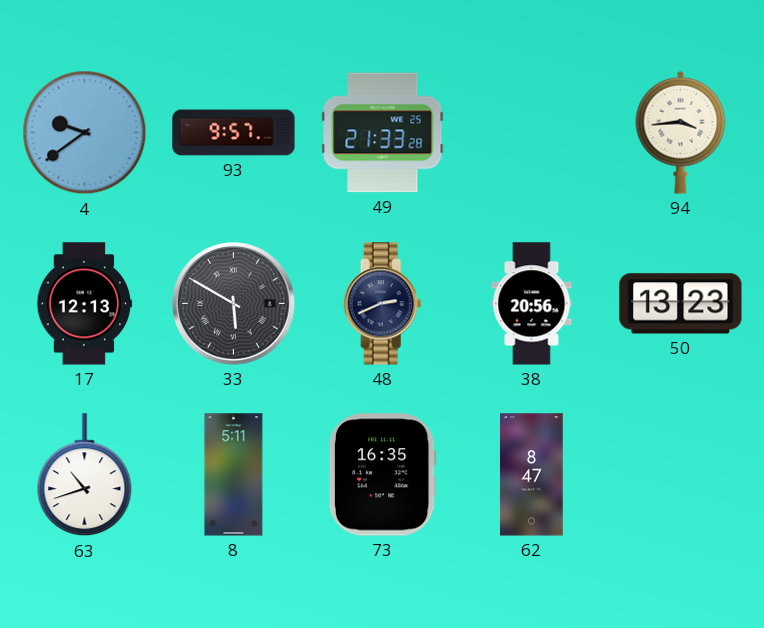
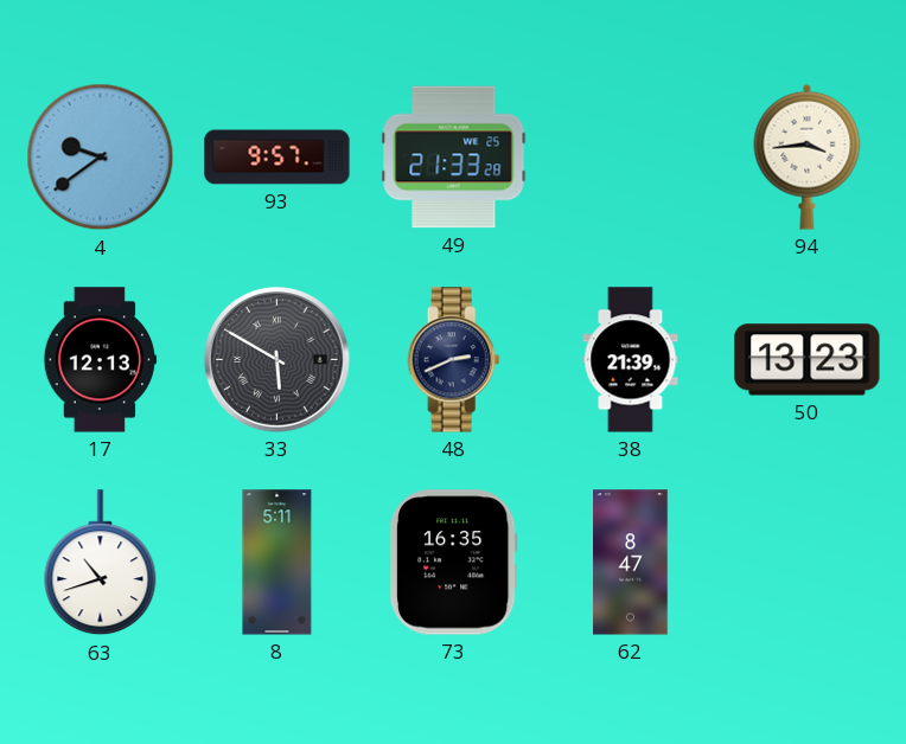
38: 20:56 -> 21:39 (631, 360)
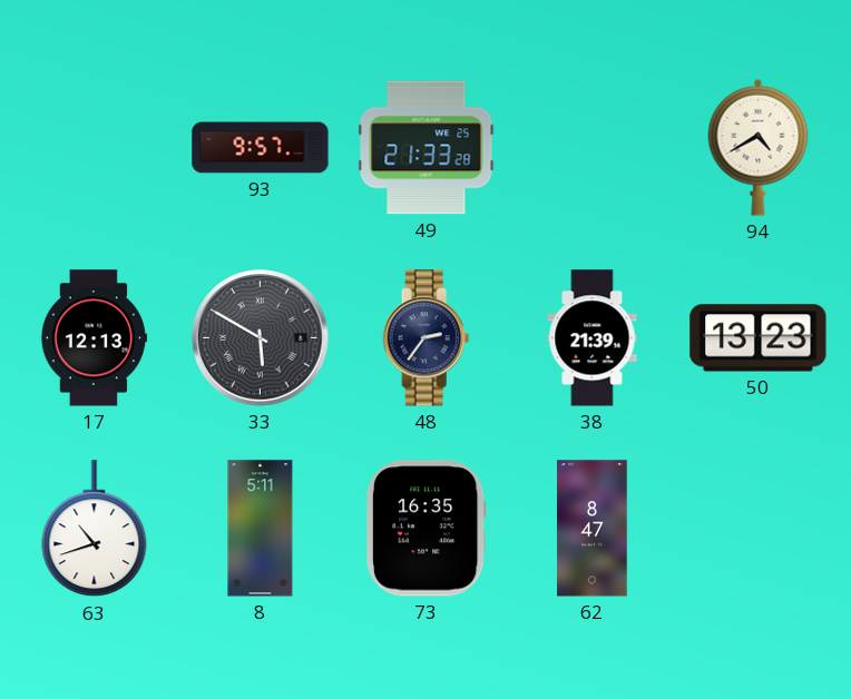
4: 9:39 -> none (101, 158)
94: 3:44 -> 4:40 (759, 147)
48: 2:41 -> 2:36 (427, 338)
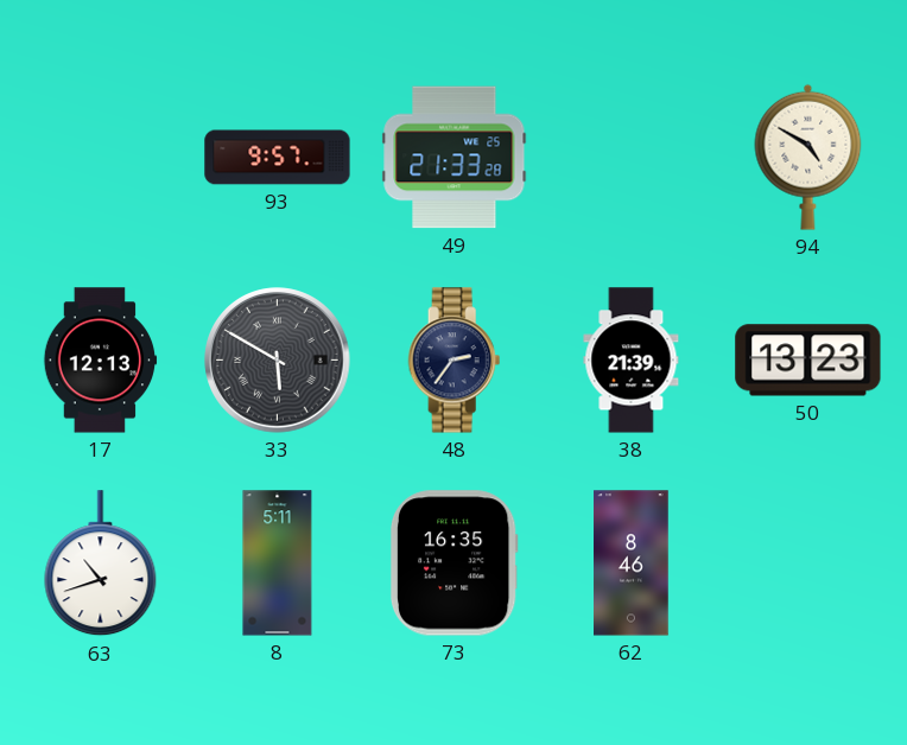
94: 4:40 -> 4:50 (808, 157)
62: 8:47 -> 8:46 (632, 563)
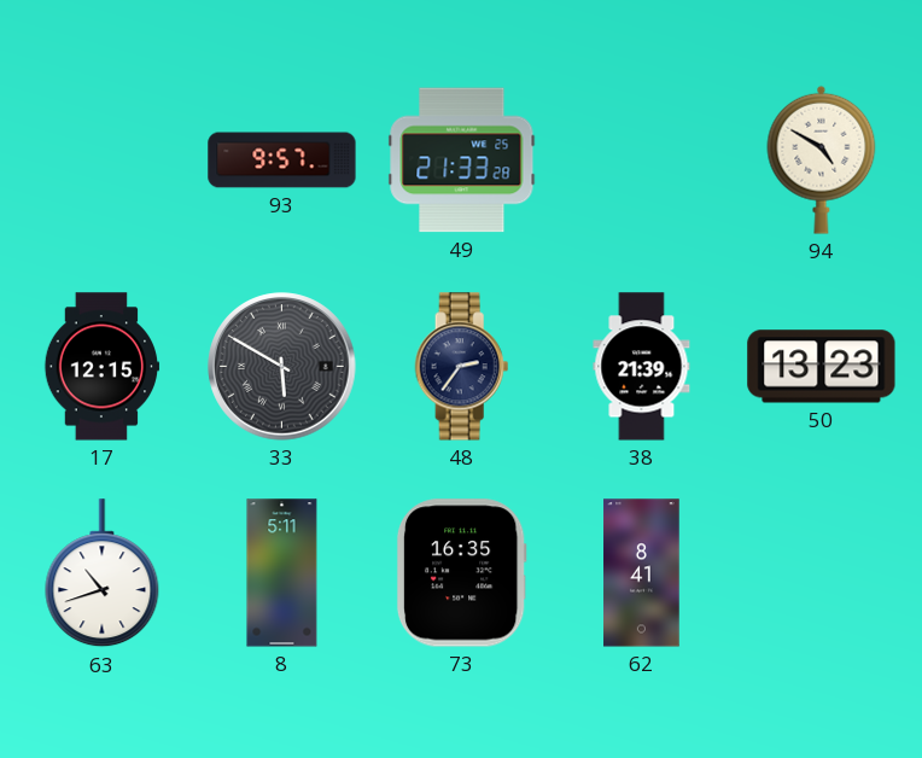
17: 12:13 -> 12:15 (103, 367)
62: 8:46 -> 8:41 (642, 573)
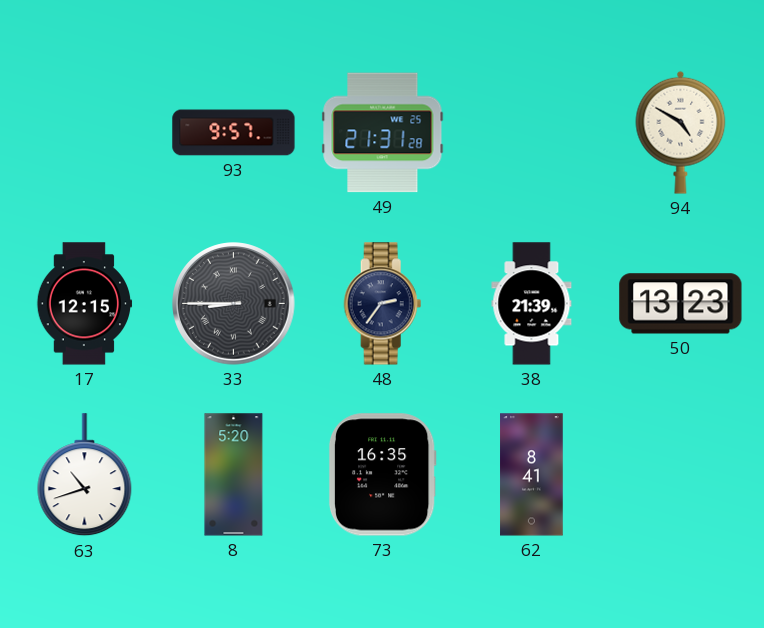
49: 21:33 -> 21:31 (383, 133)
33: 5:50 -> 8:45 (234, 304)
8: 5:11 -> 5:20 (234, 475)
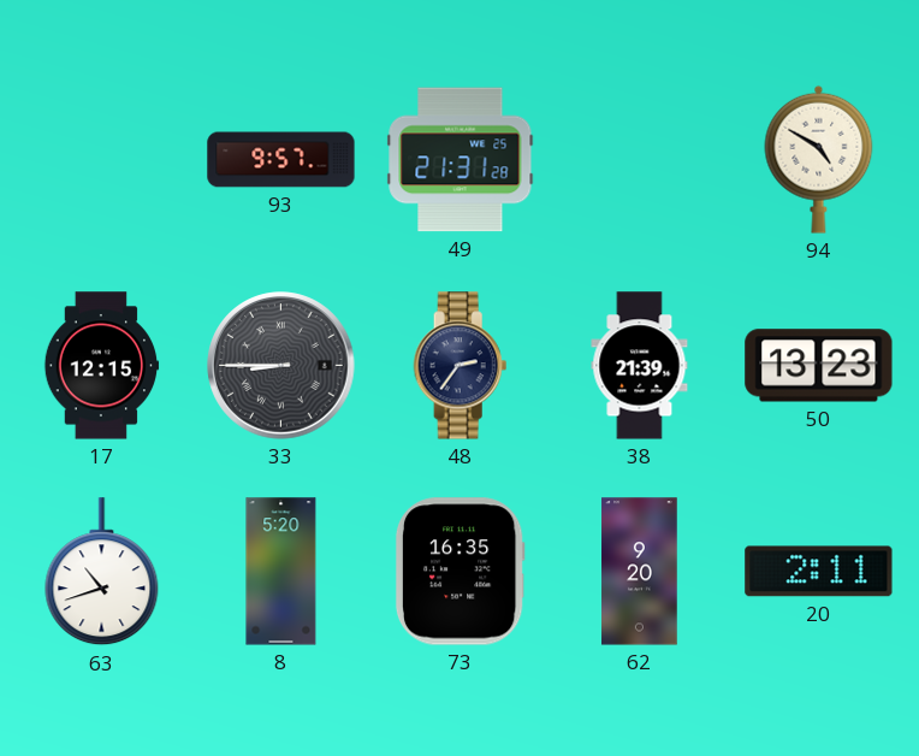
62: 8:41 -> 9:20 (640, 572)
20: none -> 2:11 (819, 572)
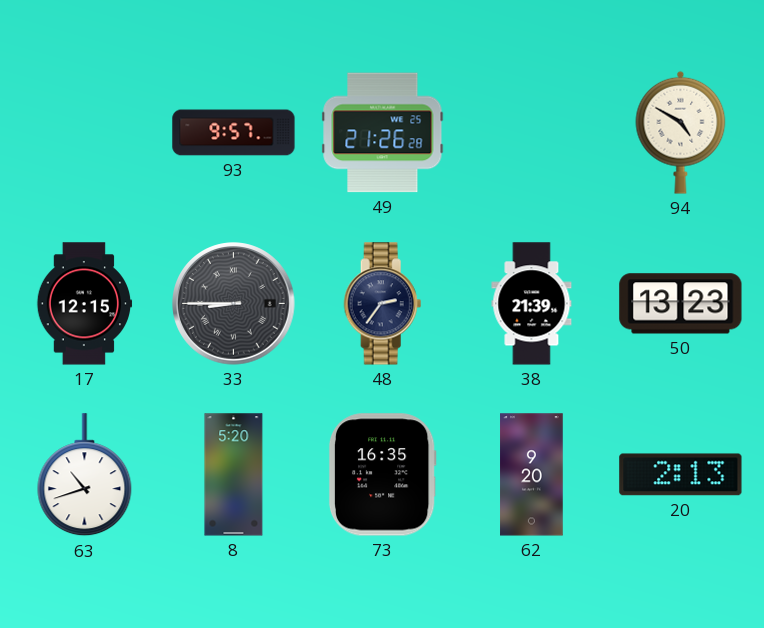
49: 21:31 -> 21:26 (383, 133)
20: 2:11 -> 2:13 (681, 475)
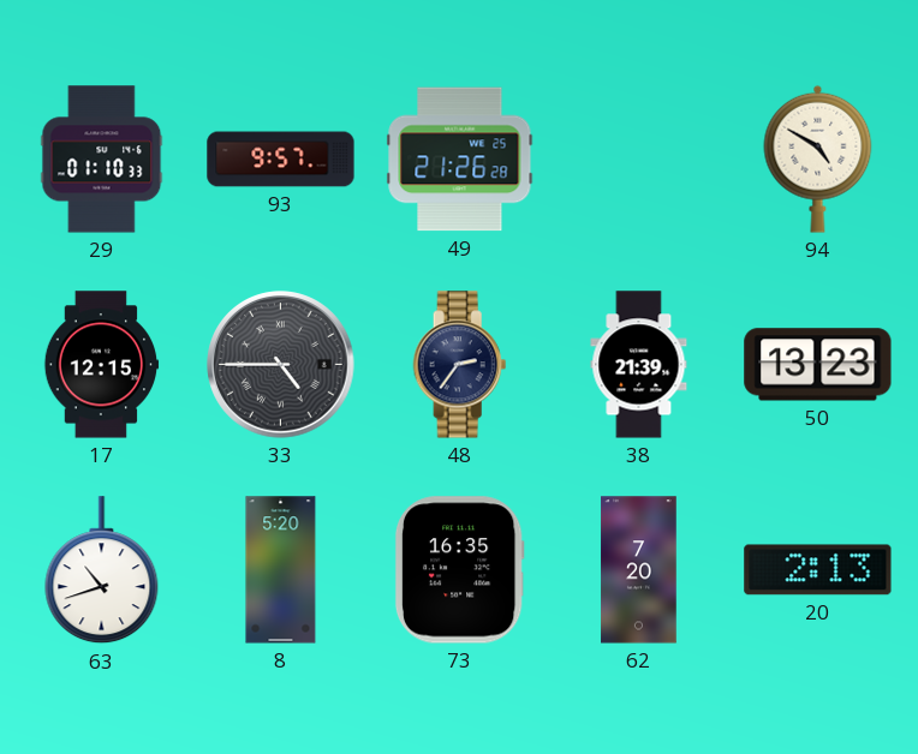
29: none -> 01:10 (102, 160)
33: 8:45 -> 4:45 (281, 365)
62: 9:20 -> 7:20 (639, 570)
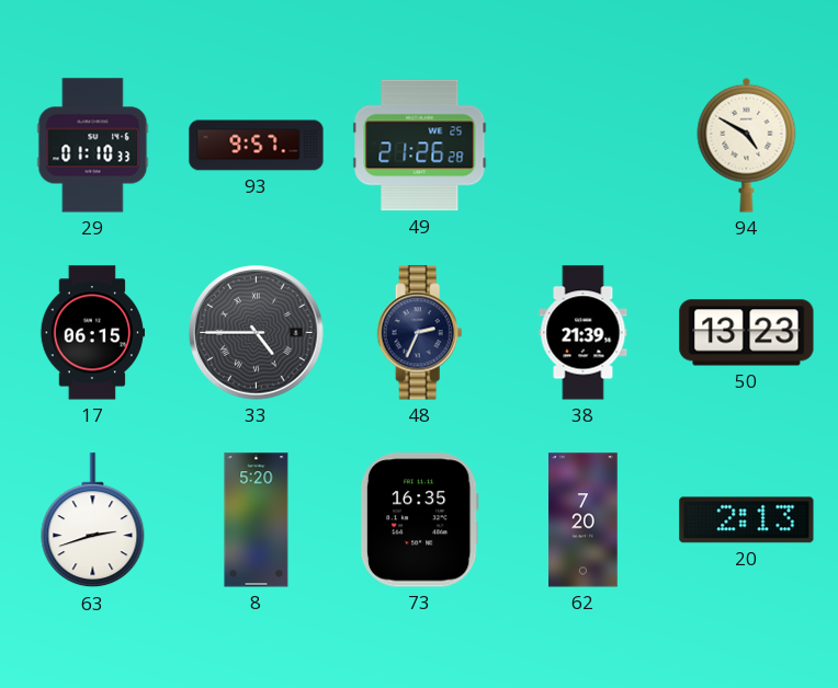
17: 12:15 -> 06:15 (93, 333)
48: 2:36 -> 2:34 (420, 333)
63: 10:42 -> 2:42 (93, 520)
